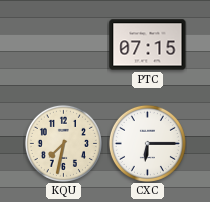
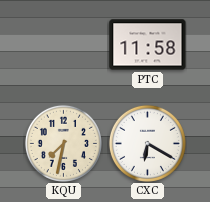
PTC: 07:15 -> 11:58 (148, 45)
CXC: 6:15 -> 6:20 (147, 143)
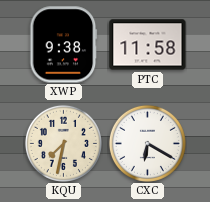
XWP: none -> 9:38 (64, 45)
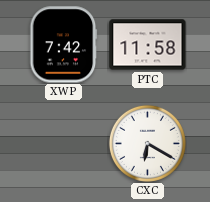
XWP: 9:38 -> 7:42 (64, 45)
KQU: 7:32 -> none (63, 143)
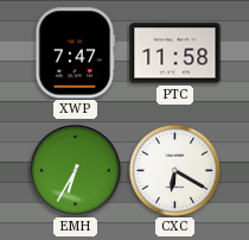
XWP: 7:42 -> 7:47 (76, 53)
EMH: none -> 6:35 (76, 171)
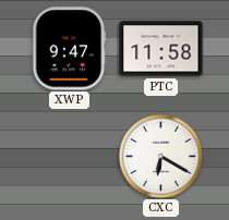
XWP: 7:47 -> 9:47 (70, 49)
EMH: 6:35 -> none (76, 171)
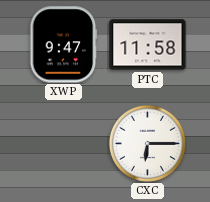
CXC: 6:20 -> 6:15 (147, 143)
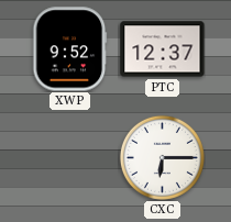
XWP: 9:47 -> 9:52 (70, 49)
PTC: 11:58 -> 12:37 (163, 49)
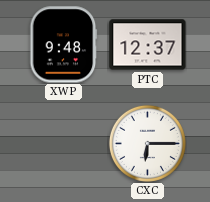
XWP: 9:52 -> 9:48 (64, 45)
